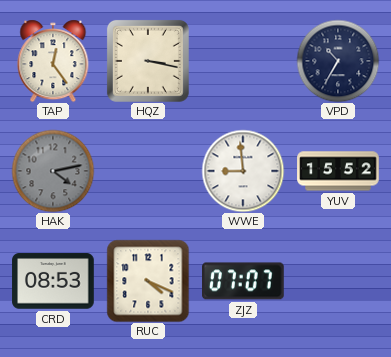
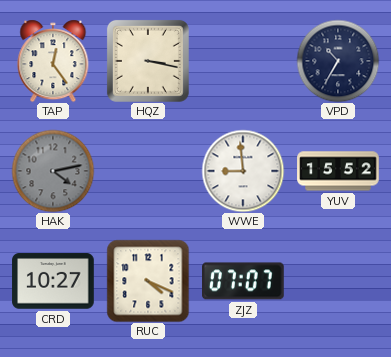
CRD: 08:53 -> 10:27 (53, 281)
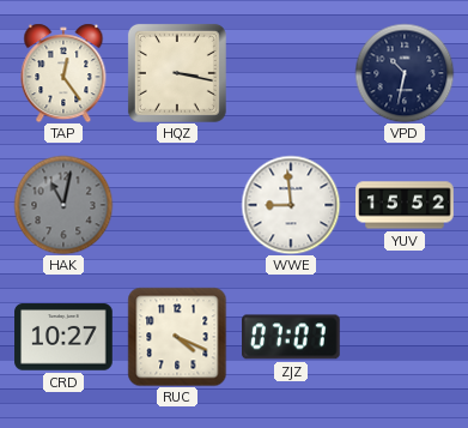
VPD: 10:35 -> 10:32 (405, 73)
HAK: 4:13 -> 11:02 (63, 205)
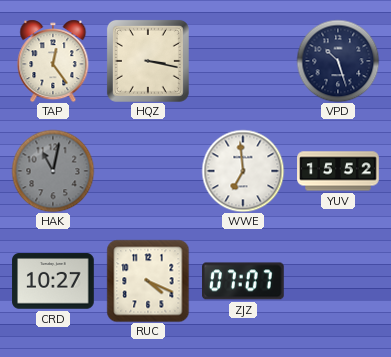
VPD: 10:32 -> 10:27 (338, 61)
WWE: 8:59 -> 6:59 (243, 171)
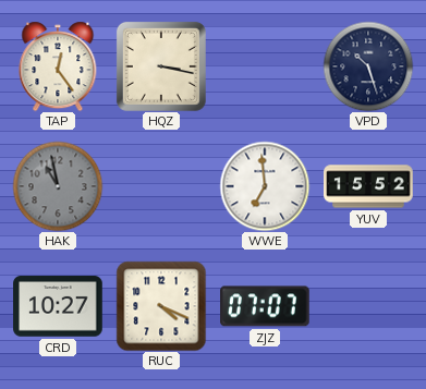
HAK: 11:02 -> 10:58 (58, 186)
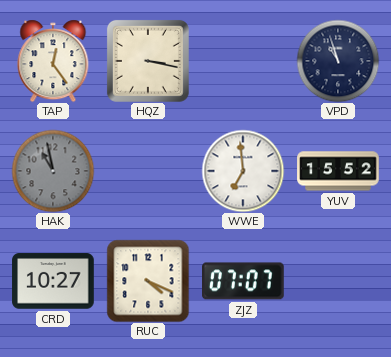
VPD: 10:27 -> 10:57 (338, 61)
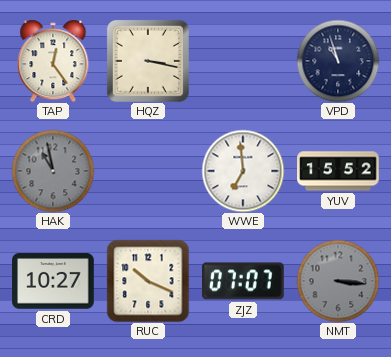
RUC: 4:19 -> 10:19 (148, 281)
NMT: none -> 3:16 (338, 281)
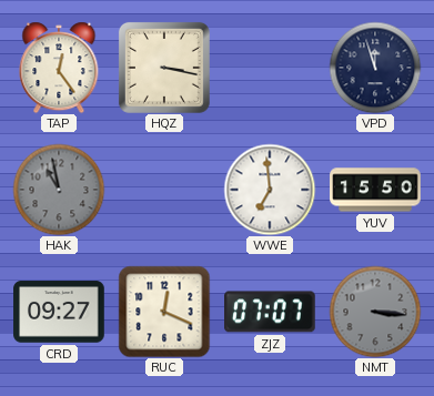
VPD: 10:57 -> 11:57 (375, 68)
YUV: 15:52 -> 15:50 (375, 190)
CRD: 10:27 -> 09:27 (59, 312)
RUC: 10:19 -> 12:19 (164, 312)
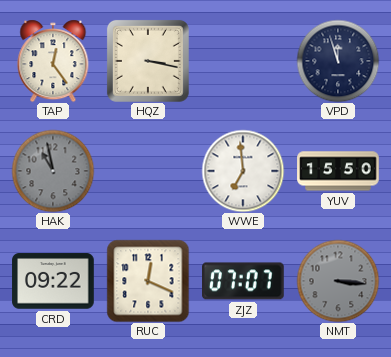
CRD: 09:27 -> 09:22 (53, 281)
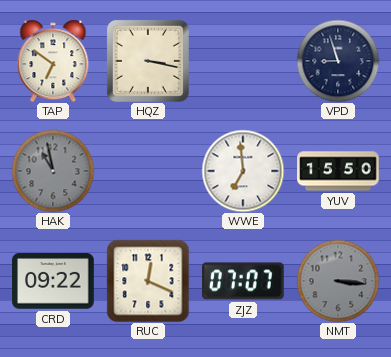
TAP: 12:24 -> 6:51 (53, 61)
VPD: 11:57 -> 8:57 (338, 61)
